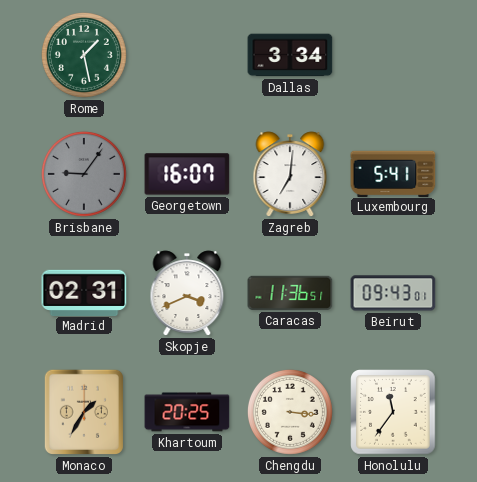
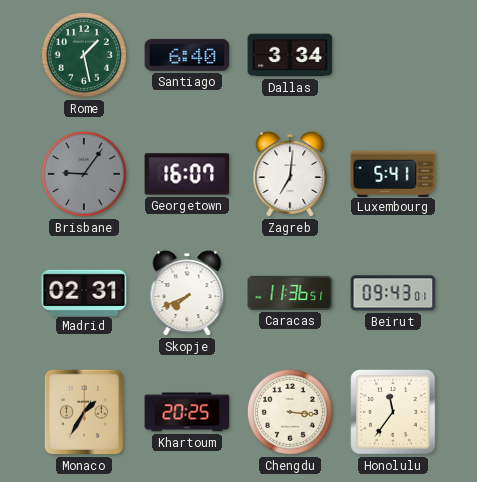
Santiago: none -> 6:40 (187, 55)
Skopje: 3:41 -> 7:41 (187, 293)
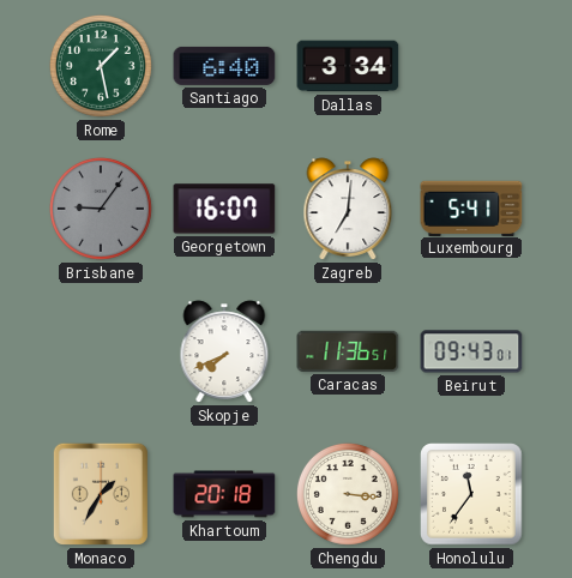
Madrid: 02:31 -> none (84, 292)
Khartoum: 20:25 -> 20:18 (224, 494)
